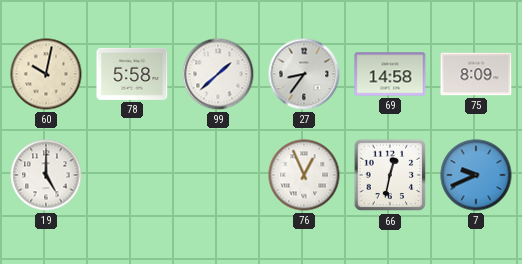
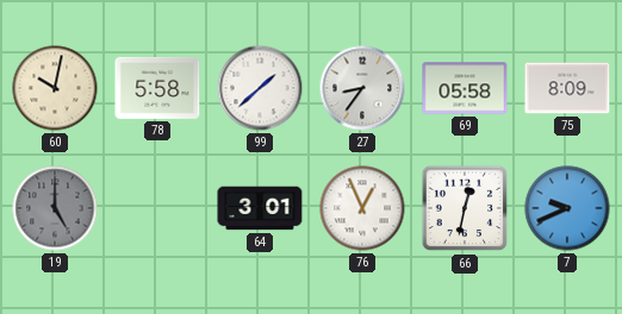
69: 14:58 -> 05:58 (465, 88)
19 dial: white -> grey (55, 208)
64: none -> 3:01 (260, 208)
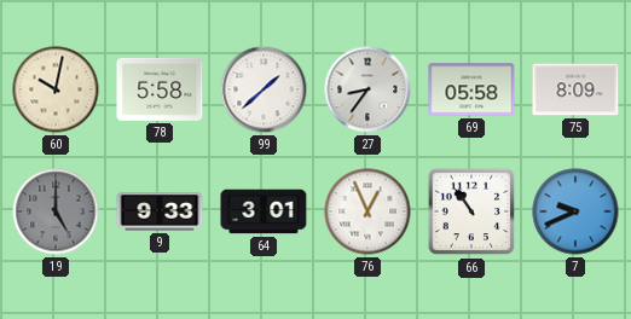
9: none -> 9:33 (160, 211)
66: 12:32 -> 10:54 (471, 211)
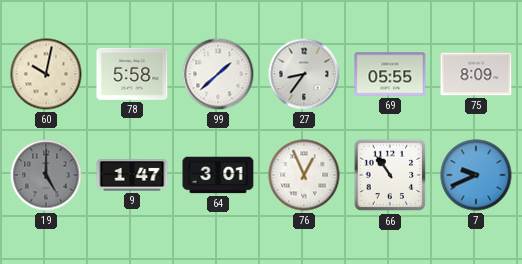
69: 05:58 -> 05:55 (390, 74)
9: 9:33 -> 1:47 (132, 175)
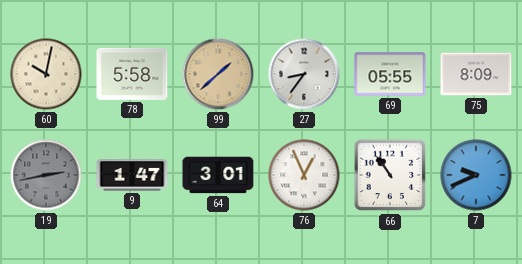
99 dial: white -> champagne (218, 74)
19: 5:00 -> 2:43 (46, 175)
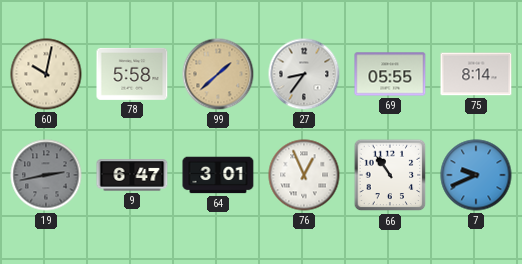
75: 8:09 -> 8:14 (476, 74)
9: 1:47 -> 6:47 (132, 175)
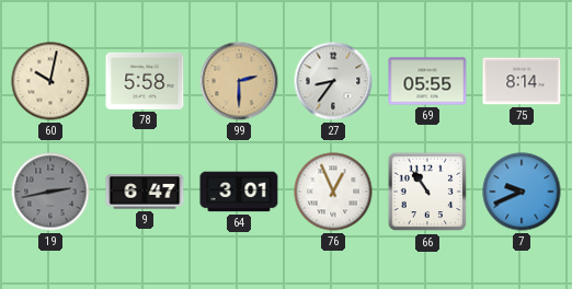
99: 1:38 -> 2:30 (239, 81)
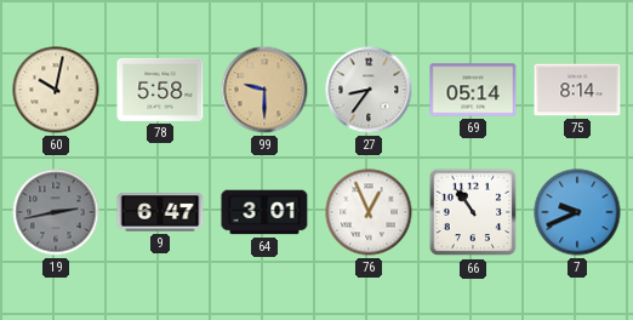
99: 2:30 -> 9:30 (264, 90)
69: 05:55 -> 05:14 (473, 90)
